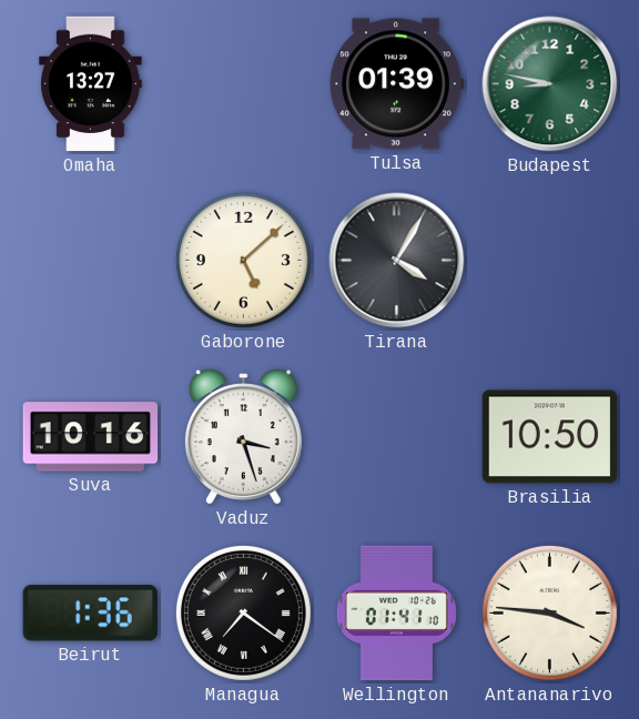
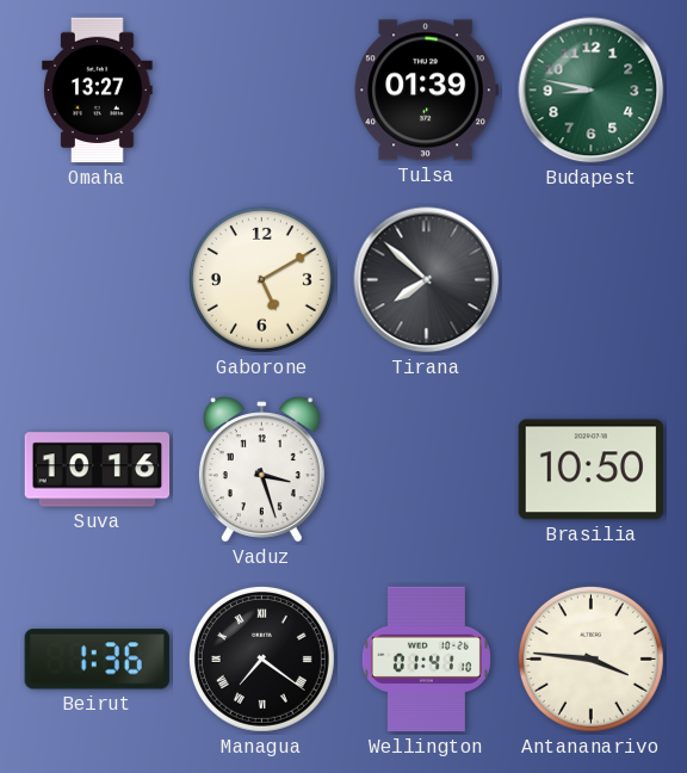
Gaborone: 5:08 -> 5:10 (261, 279)
Tirana: 4:05 -> 7:52 (427, 280)
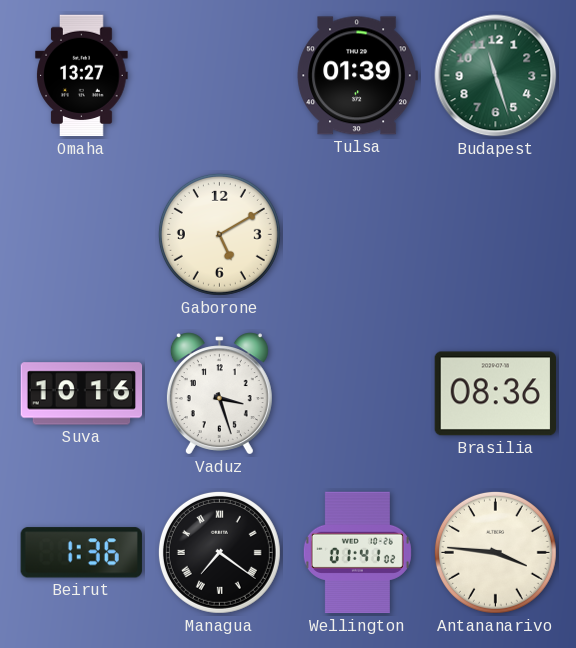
Budapest: 8:47 -> 11:27 (496, 76)
Tirana: 7:52 -> none (427, 280)
Brasilia: 10:50 -> 08:36 (496, 394)
Wellington: 01:41:10 -> 01:41:02 (357, 553)
